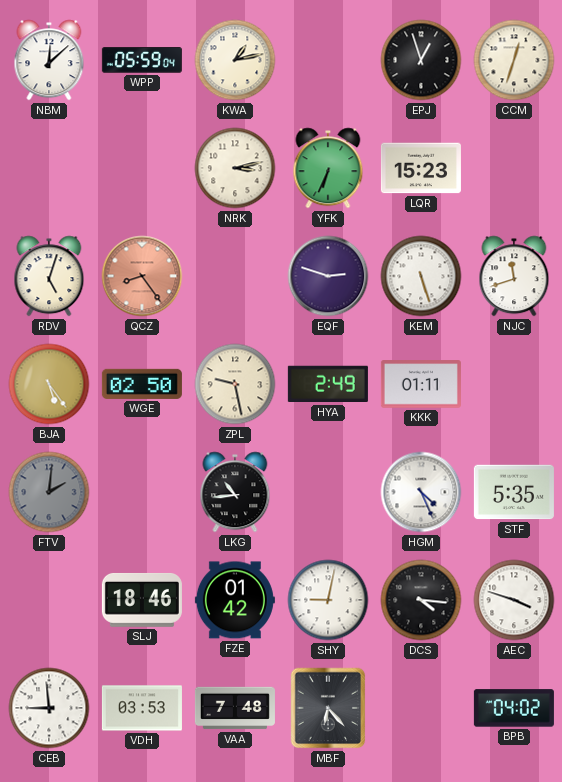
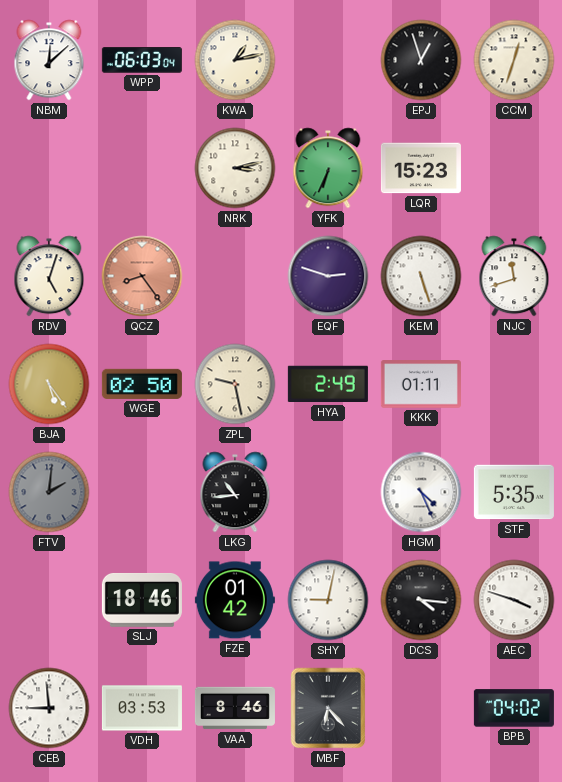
WPP: 05:59 -> 06:03 (142, 61)
VAA: 7:48 -> 8:46 (235, 708)
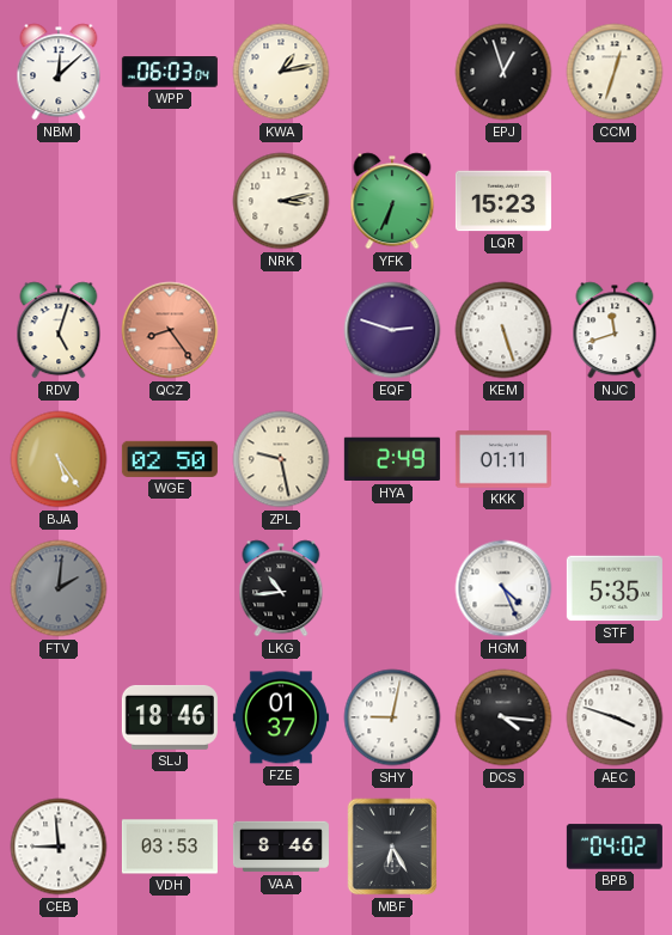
FZE: 01:42 -> 01:37 (281, 717)
MBF: 6:23 -> 6:25 (392, 847)
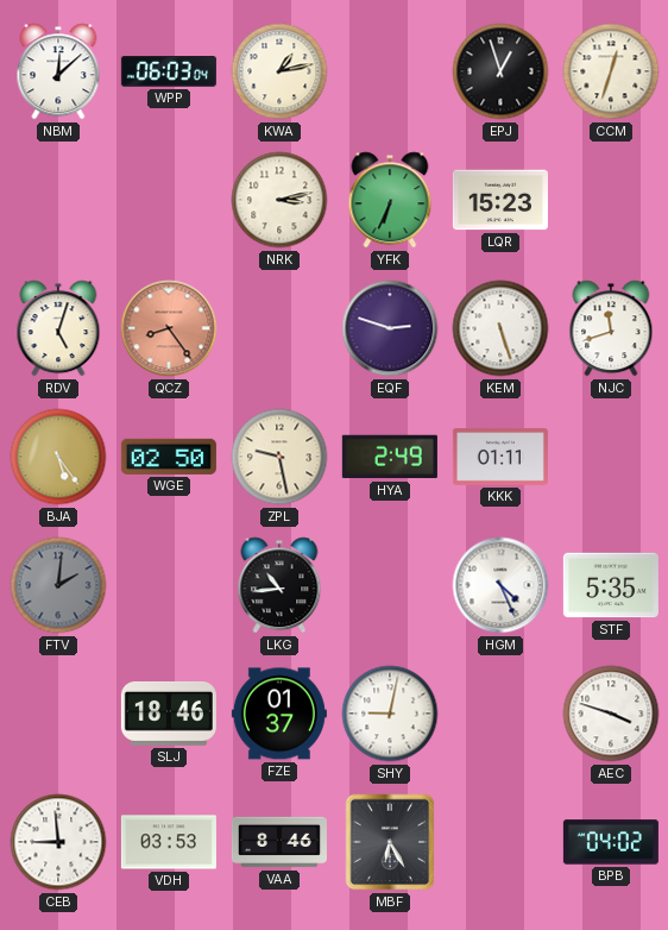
DCS: 4:16 -> none (503, 717)
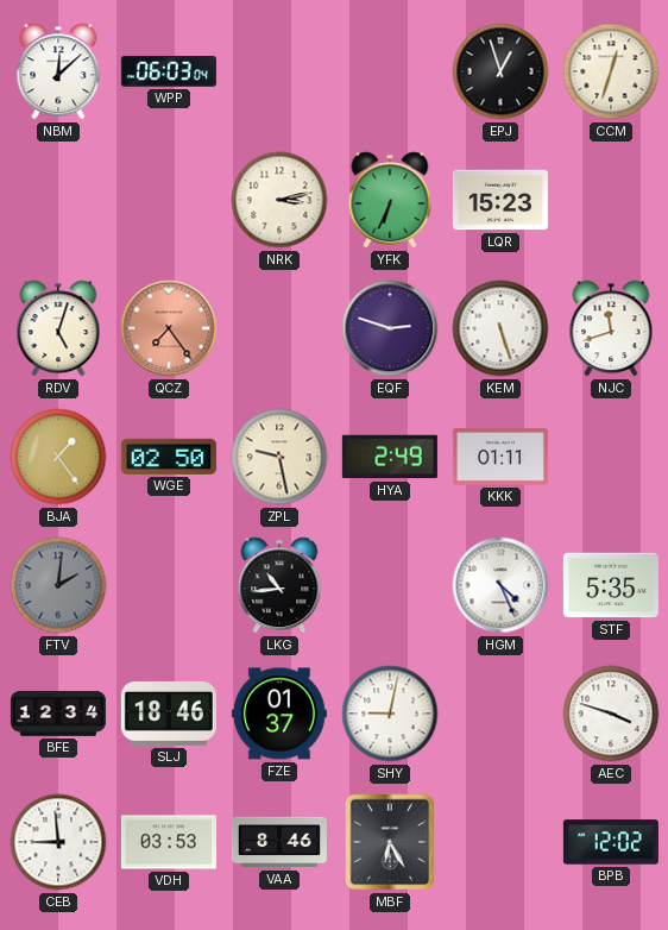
KWA: 1:13 -> none (279, 71)
QCZ: 8:24 -> 7:24 (169, 328)
BJA: 5:24 -> 1:24 (58, 457)
BFE: none -> 12:34 (58, 714)
BPB: 04:02 -> 12:02 (611, 842)
